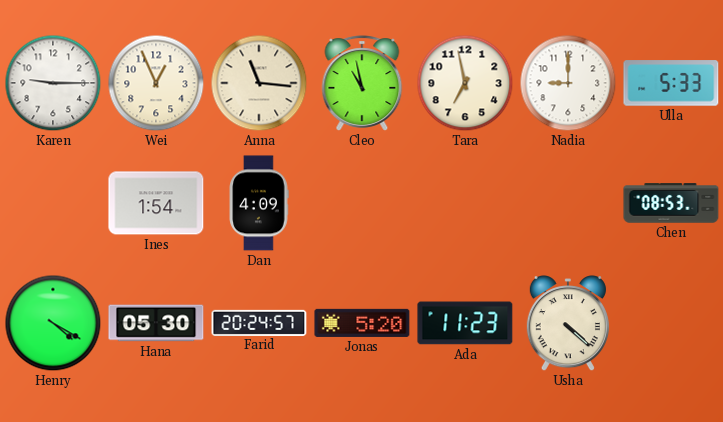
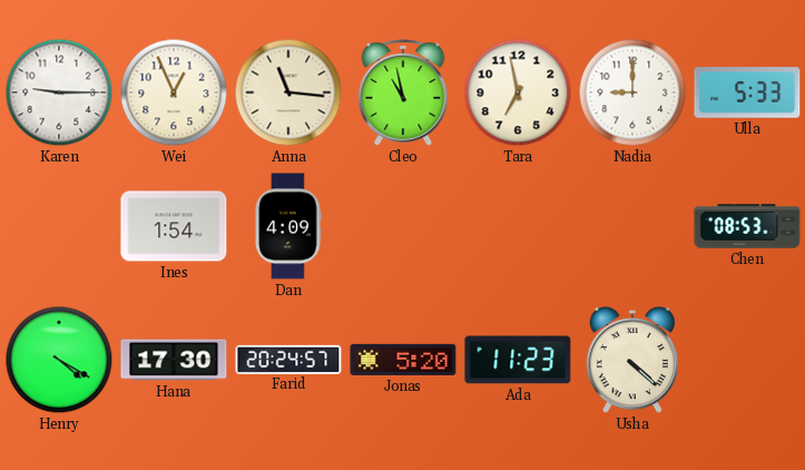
Hana: 05:30 -> 17:30 (174, 360)
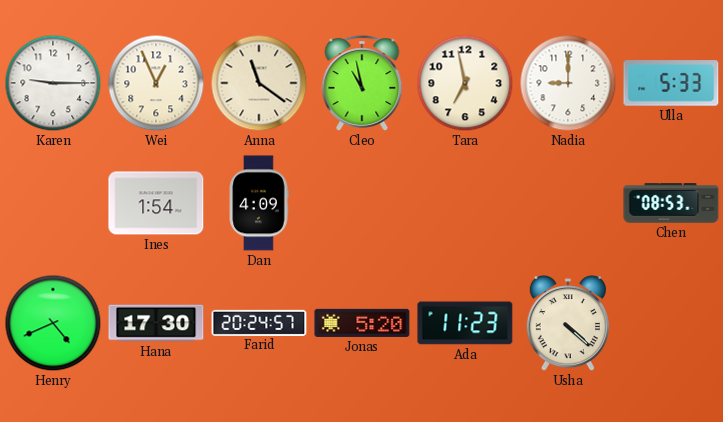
Anna: 11:16 -> 11:21 (259, 83)
Henry: 4:20 -> 4:41 (53, 323)
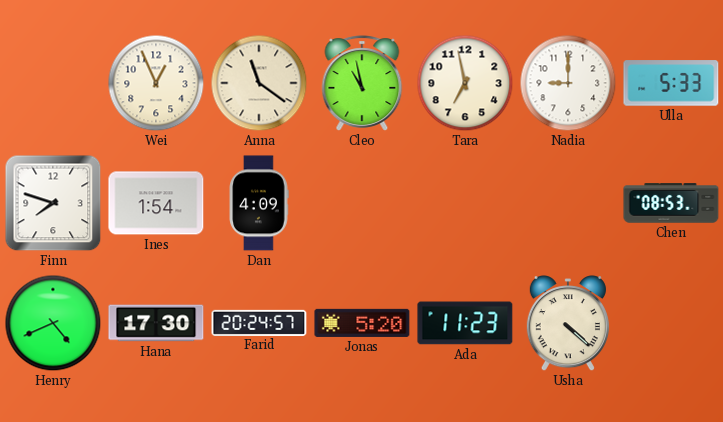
Karen: 9:15 -> none (53, 83)
Finn: none -> 7:48 (53, 203)
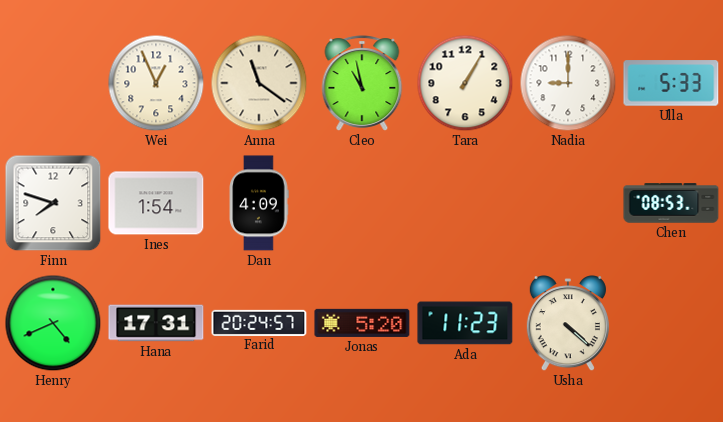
Tara: 6:58 -> 1:05 (465, 83)
Hana: 17:30 -> 17:31 (156, 323)
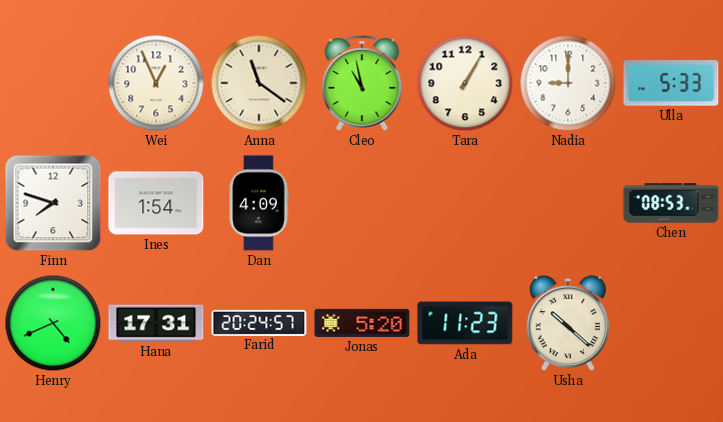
Usha: 4:22 -> 10:22 (568, 324)
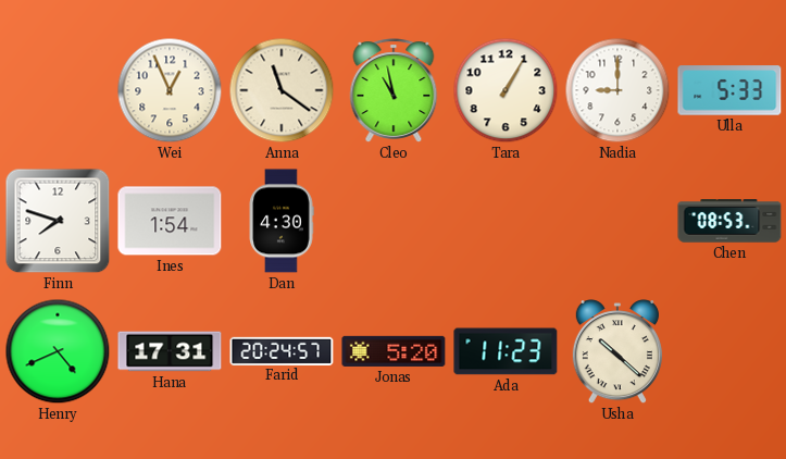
Dan: 4:09 -> 4:30 (282, 221)
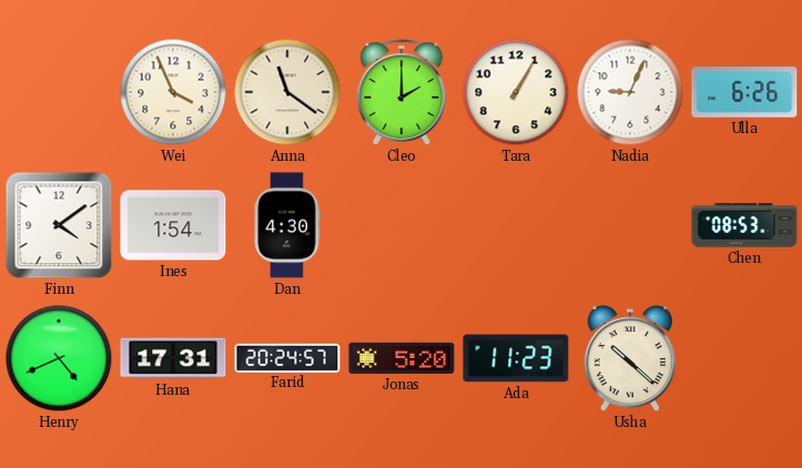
Wei: 12:56 -> 3:56 (173, 92)
Cleo: 10:58 -> 2:00 (402, 92)
Nadia: 9:00 -> 9:04 (630, 92)
Ulla: 5:33 -> 6:26 (744, 92)
Finn: 7:48 -> 4:09 (59, 225)
